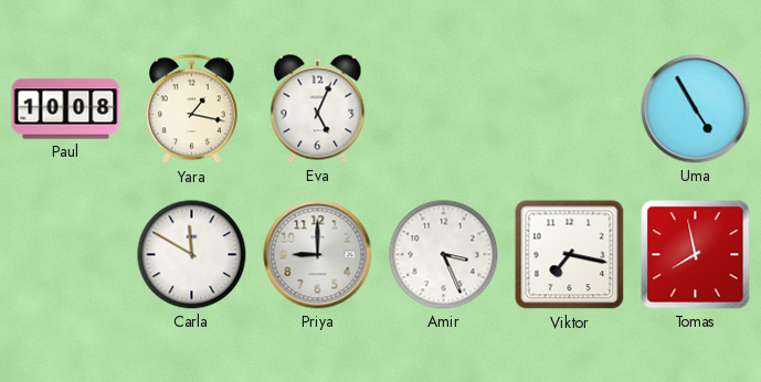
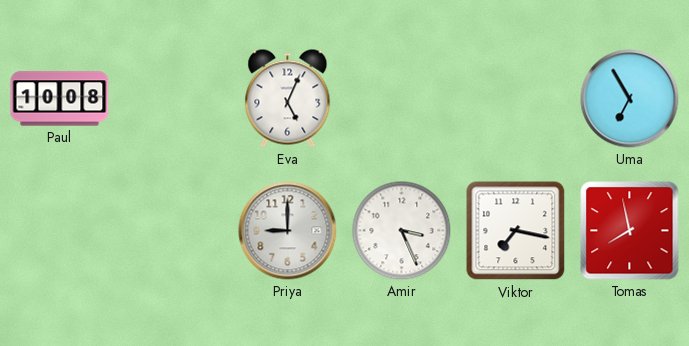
Yara: 1:17 -> none (192, 109)
Uma: 4:55 -> 6:55 (630, 99)
Carla: 11:50 -> none (192, 255)
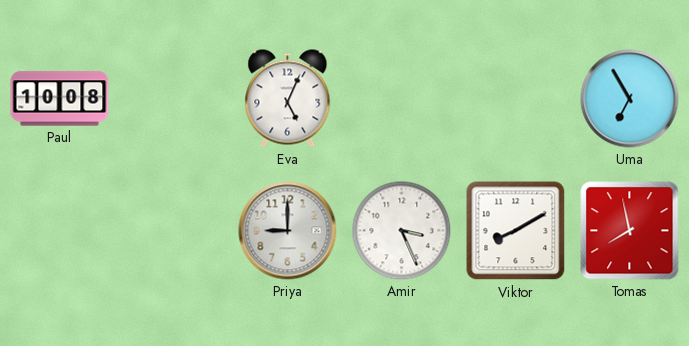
Viktor: 7:17 -> 8:10 (516, 231)
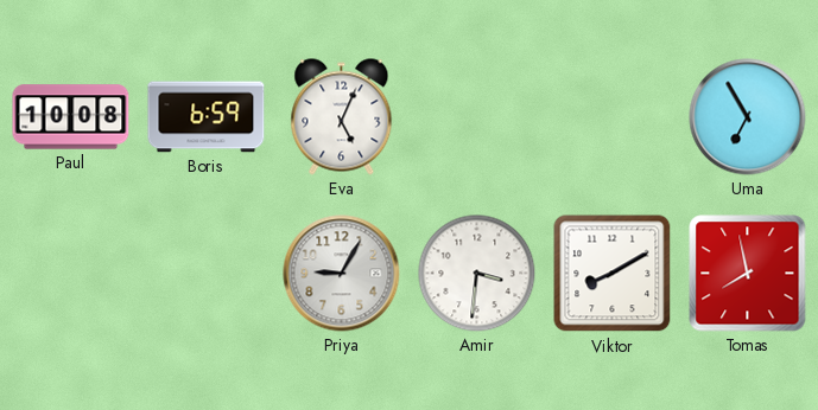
Boris: none -> 6:59 (207, 117)
Priya: 9:00 -> 9:05 (342, 274)
Amir: 3:26 -> 3:31 (477, 274)
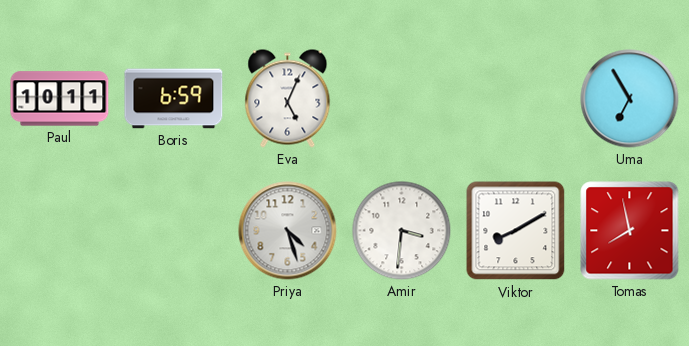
Paul: 10:08 -> 10:11 (60, 99)
Priya: 9:05 -> 4:27 (288, 231)
